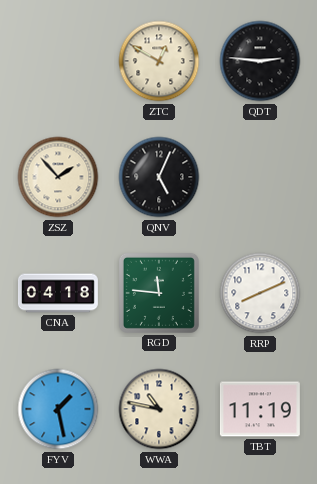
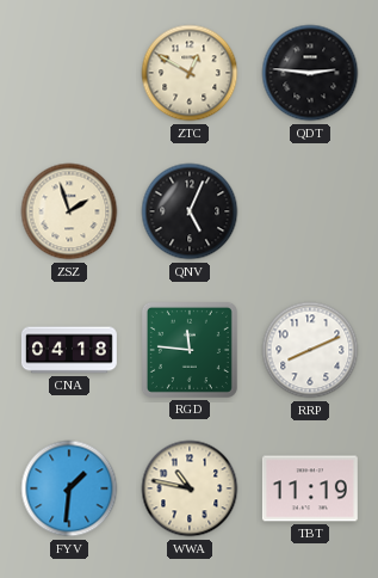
ZSZ: 1:53 -> 1:57 (69, 211)
FYV: 1:28 -> 1:31 (69, 488)
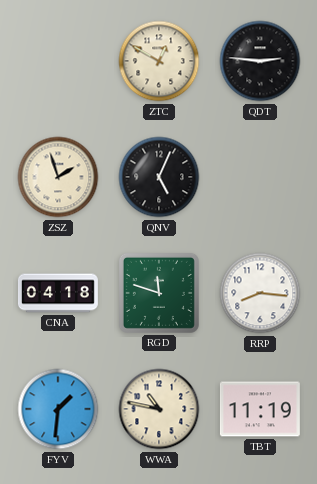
RGD: 11:46 -> 11:48 (159, 293)
RRP: 8:11 -> 8:16 (260, 293)
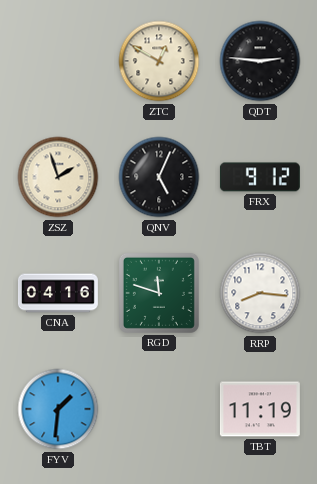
FRX: none -> 9:12 (260, 177)
CNA: 04:18 -> 04:16 (58, 293)
WWA: 10:47 -> none (159, 409)
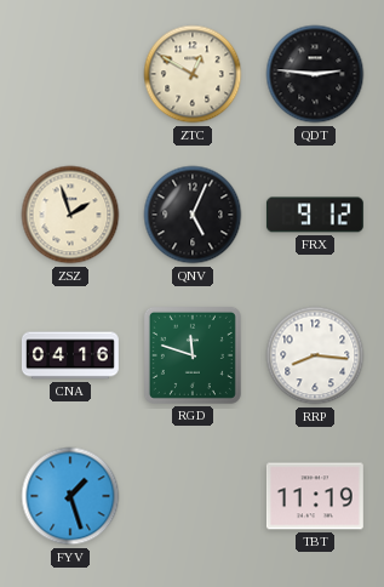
FYV: 1:31 -> 1:27 (70, 496)
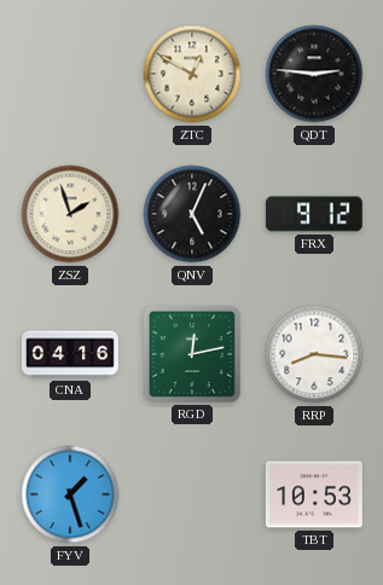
RGD: 11:48 -> 12:13 (192, 354)
TBT: 11:19 -> 10:53 (314, 494)
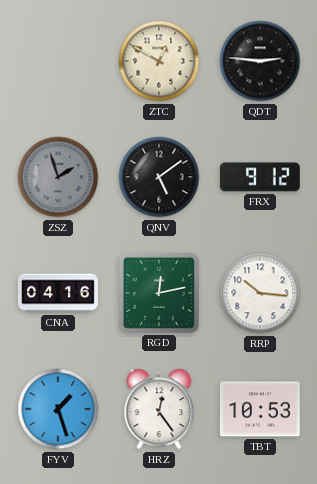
ZSZ dial: cream -> grey (58, 177)
QNV: 5:04 -> 5:09 (159, 177)
RRP: 8:16 -> 10:16 (260, 293)
HRZ: none -> 12:24 (159, 409)
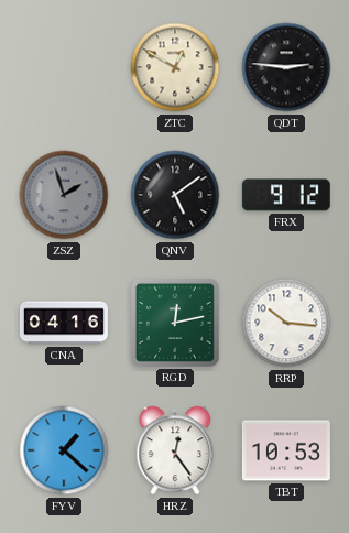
FYV: 1:27 -> 1:22 (64, 450)
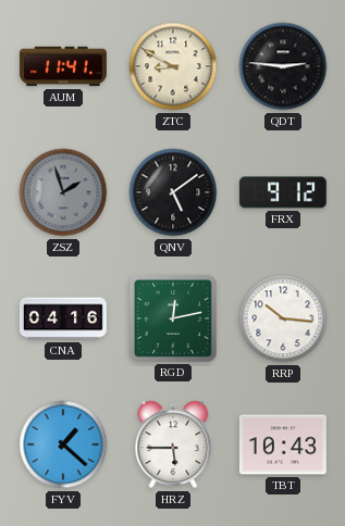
AUM: none -> 11:41 (63, 66)
ZTC: 12:50 -> 8:50 (173, 66)
HRZ: 12:24 -> 5:45 (173, 444)
TBT: 10:53 -> 10:43 (283, 444)
